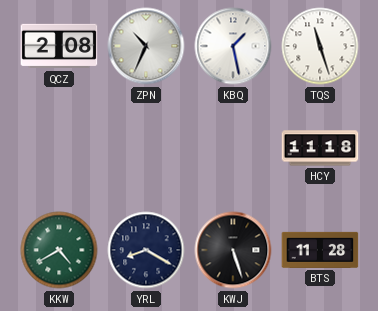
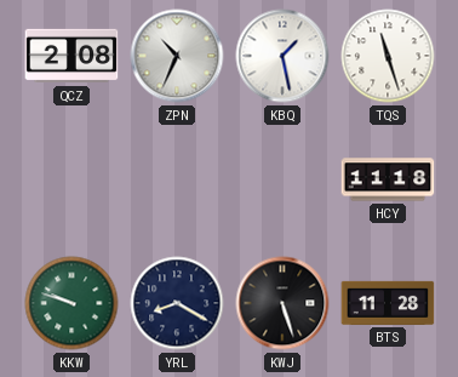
KKW: 4:40 -> 9:48 (71, 303)
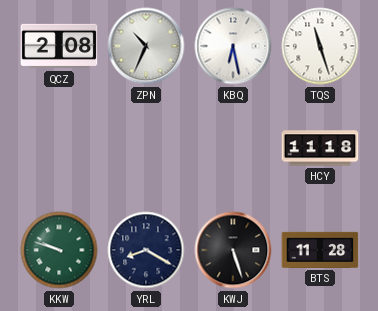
KBQ: 1:28 -> 6:28 (233, 46)
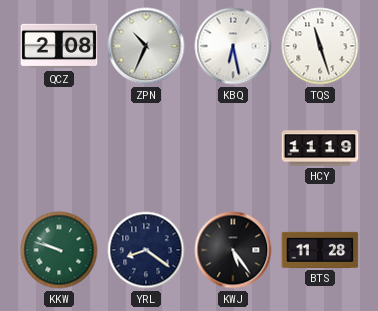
HCY: 11:18 -> 11:19 (320, 148)
YRL: 8:20 -> 8:21 (146, 250)
KWJ: 5:27 -> 5:24 (233, 250)
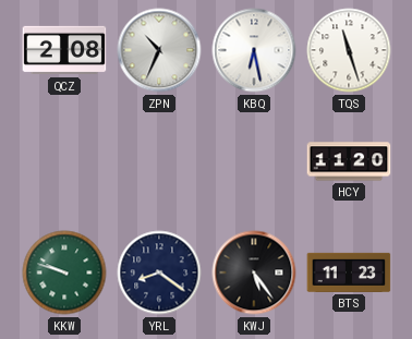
HCY: 11:19 -> 11:20 (349, 161)
BTS: 11:28 -> 11:23 (349, 273)
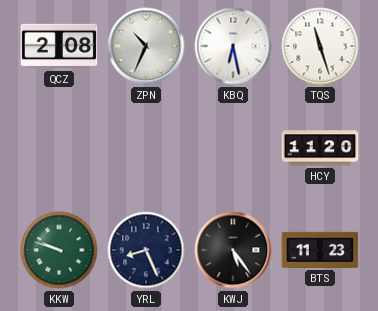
YRL: 8:21 -> 8:26 (146, 250)
